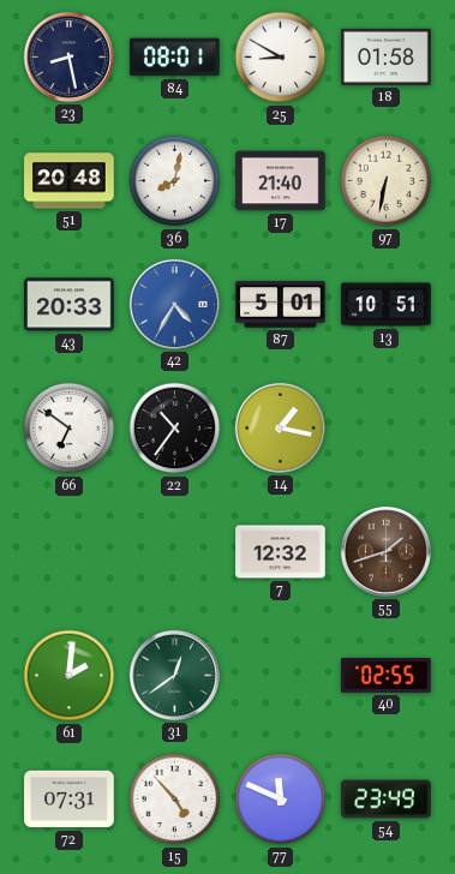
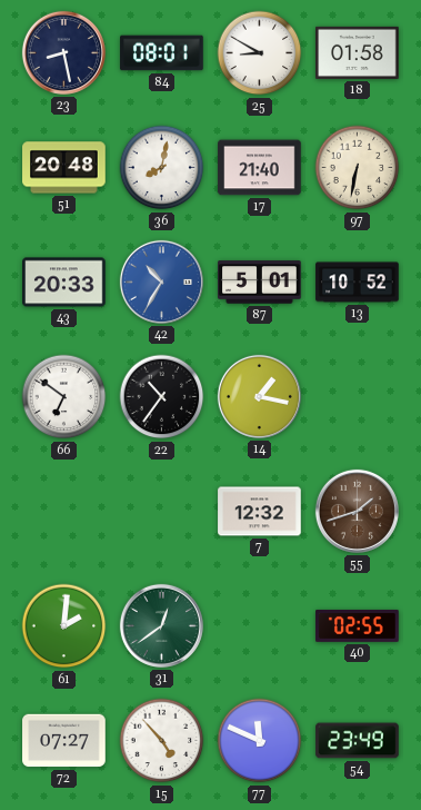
42: 4:35 -> 10:35 (161, 281)
13: 10:51 -> 10:52 (358, 283)
72: 07:31 -> 07:27 (64, 741)
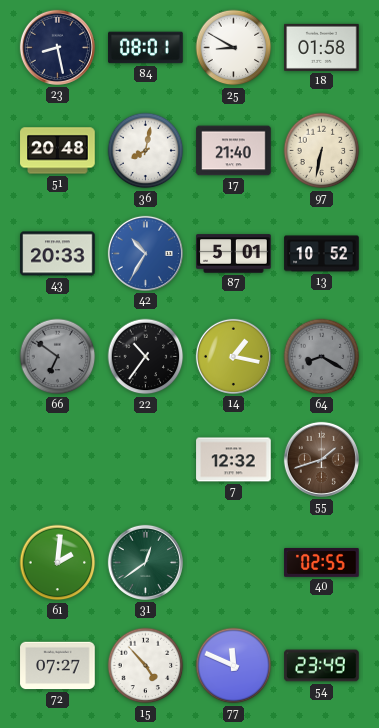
66 dial: white -> grey (58, 357)
64: none -> 8:20 (322, 357)
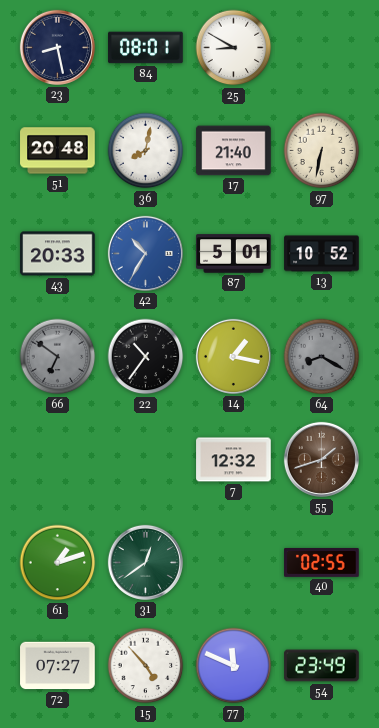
18: 01:58 -> none (322, 47)
61: 2:01 -> 1:12 (58, 563)
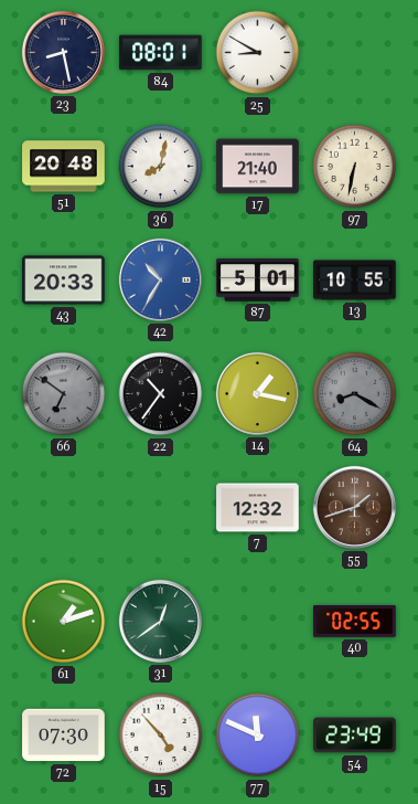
13: 10:52 -> 10:55 (355, 281)
72: 07:27 -> 07:30 (64, 736)
